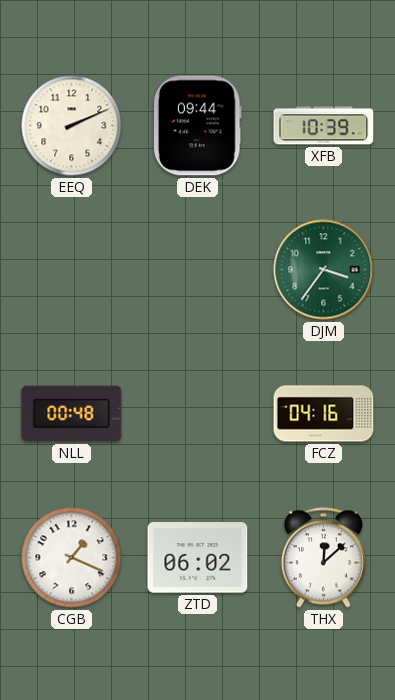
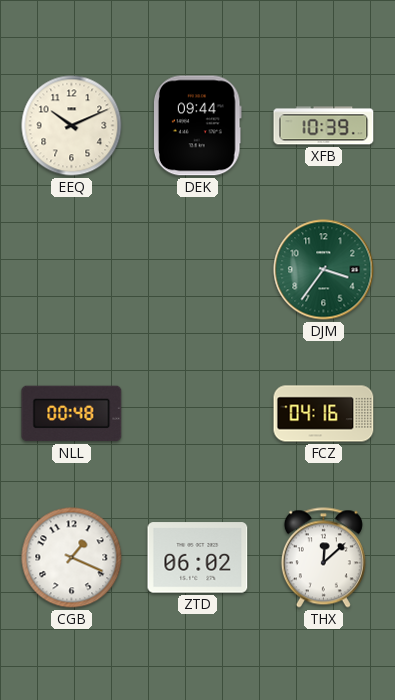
EEQ: 2:11 -> 10:11 (72, 126)
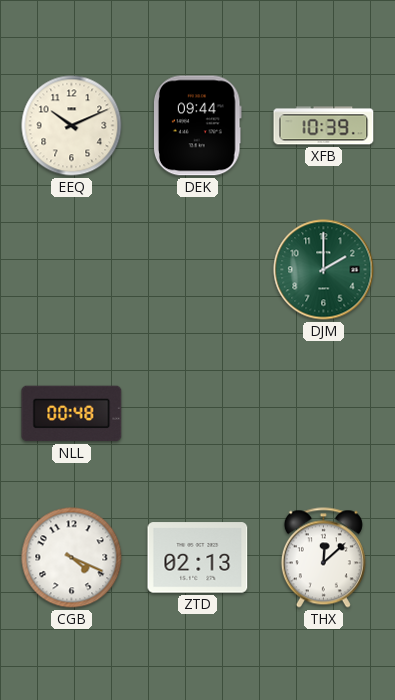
DJM: 3:36 -> 2:00 (324, 270)
FCZ: 04:16 -> none (324, 414)
CGB: 1:19 -> 4:19 (72, 558)
ZTD: 06:02 -> 02:13 (198, 558)
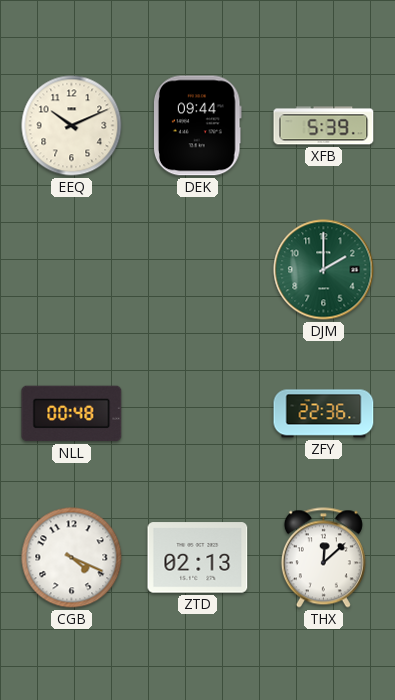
XFB: 10:39 -> 5:39 (324, 126)
ZFY: none -> 22:36 (324, 414)
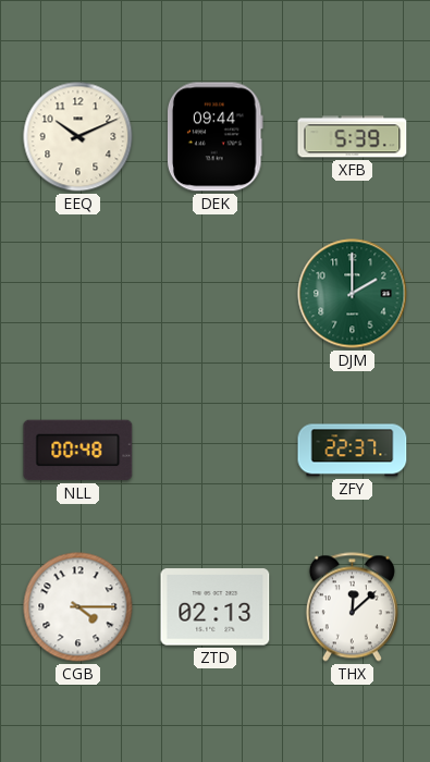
ZFY: 22:36 -> 22:37 (353, 451)
CGB: 4:19 -> 4:15 (78, 607)
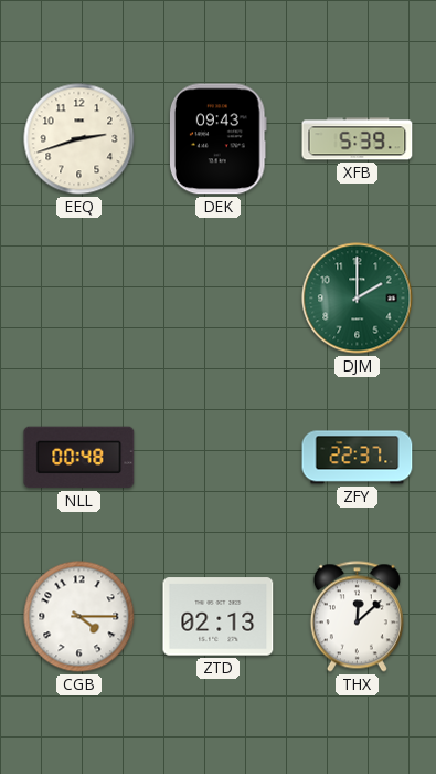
EEQ: 10:11 -> 2:42 (79, 139)
DEK: 09:44 -> 09:43 (217, 139)
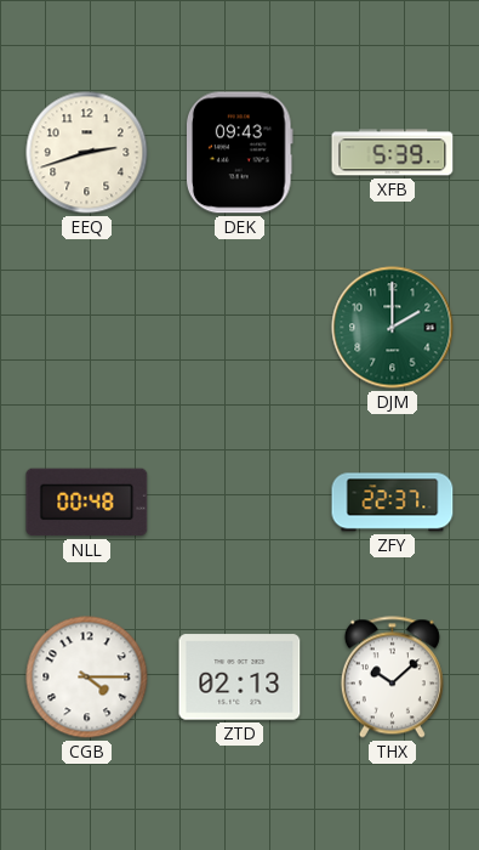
THX: 12:08 -> 10:08 (392, 678)
